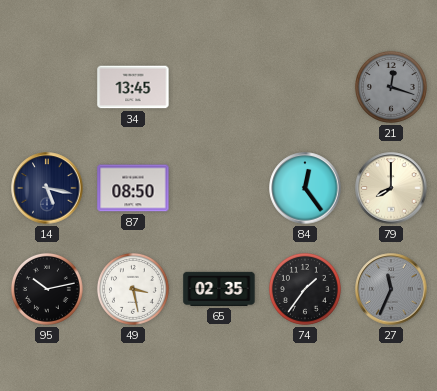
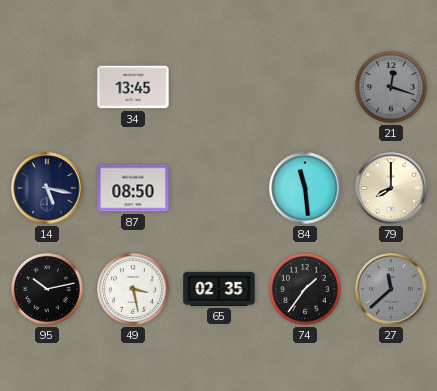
84: 12:24 -> 11:29 (305, 188)
27: 11:34 -> 11:38 (391, 289)
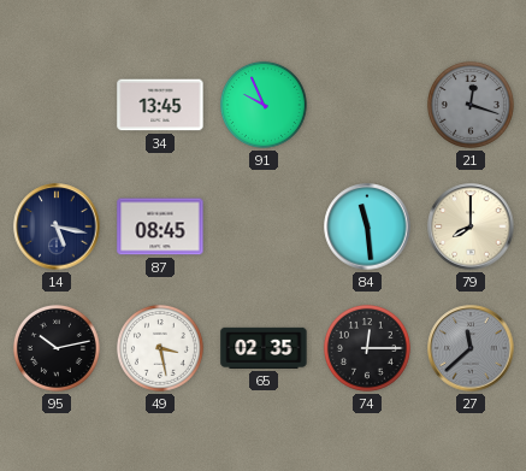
91: none -> 9:56 (264, 105)
87: 08:50 -> 08:45 (160, 226)
74: 1:36 -> 12:15 (367, 348)
